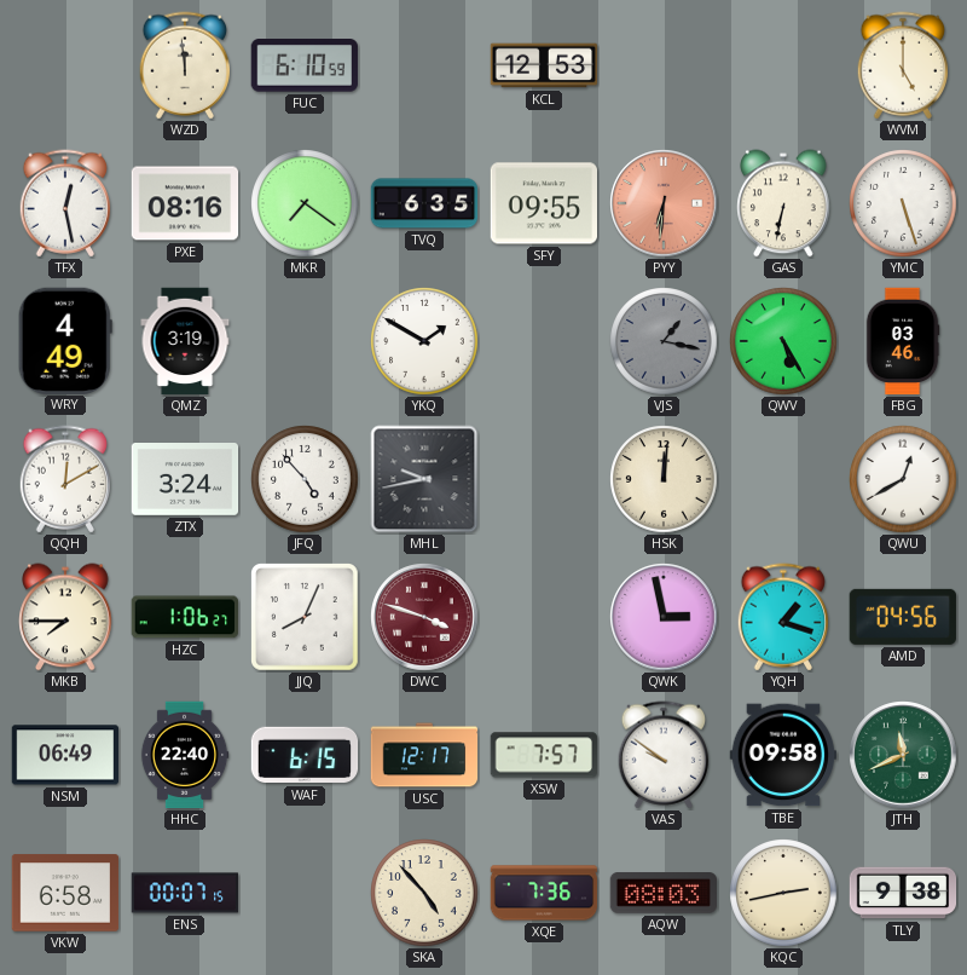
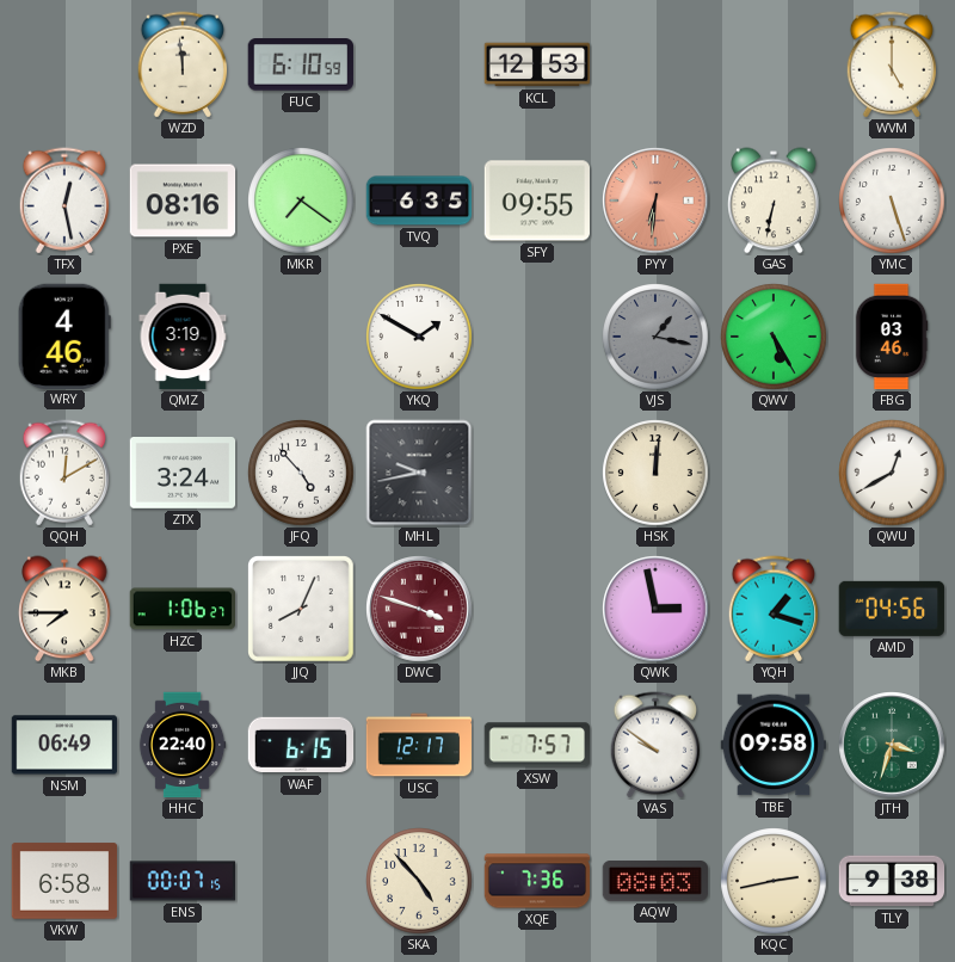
WRY: 4:49 -> 4:46 (64, 335)
JTH: 11:41 -> 3:33 (892, 745)
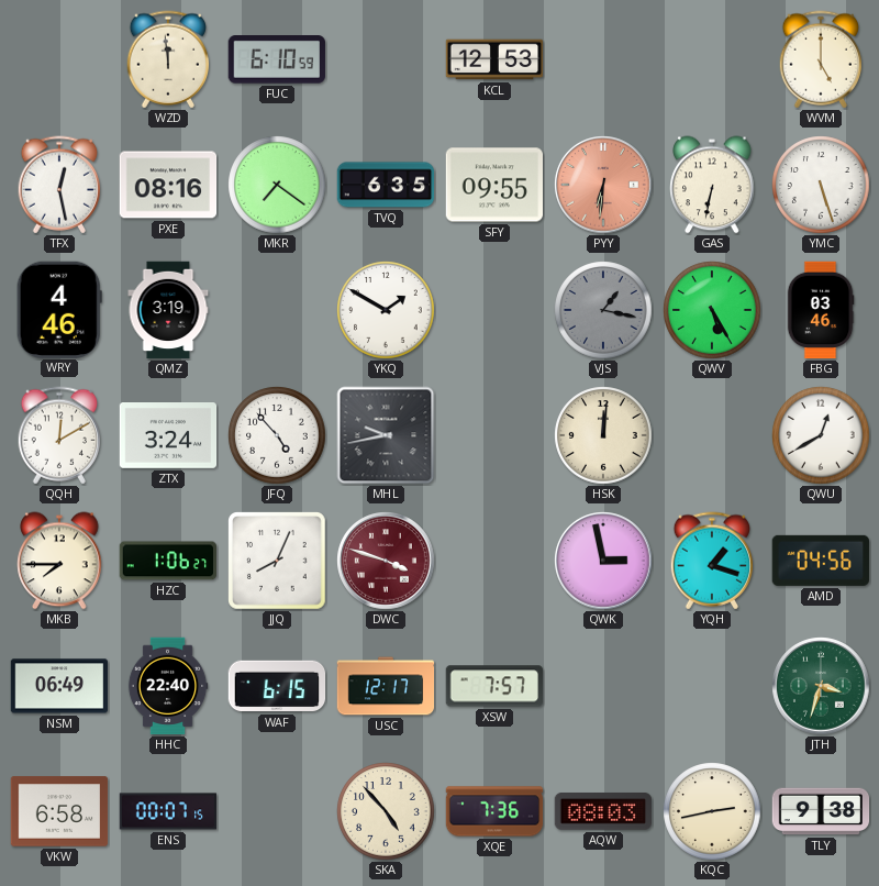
VAS: 9:51 -> none (655, 745)
TBE: 09:58 -> none (772, 745)
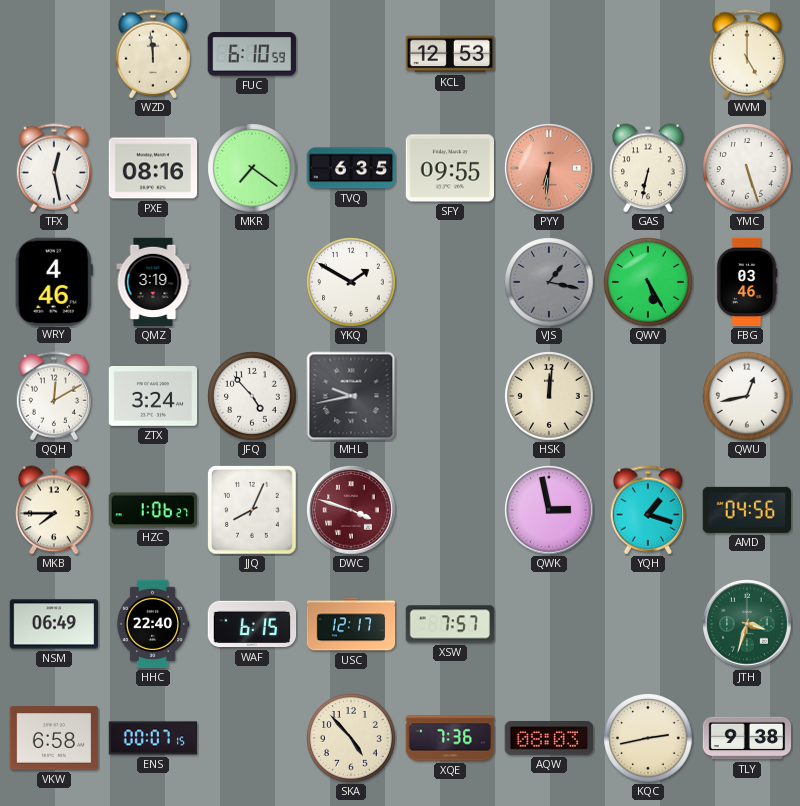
QWU: 12:40 -> 12:43 (747, 396)
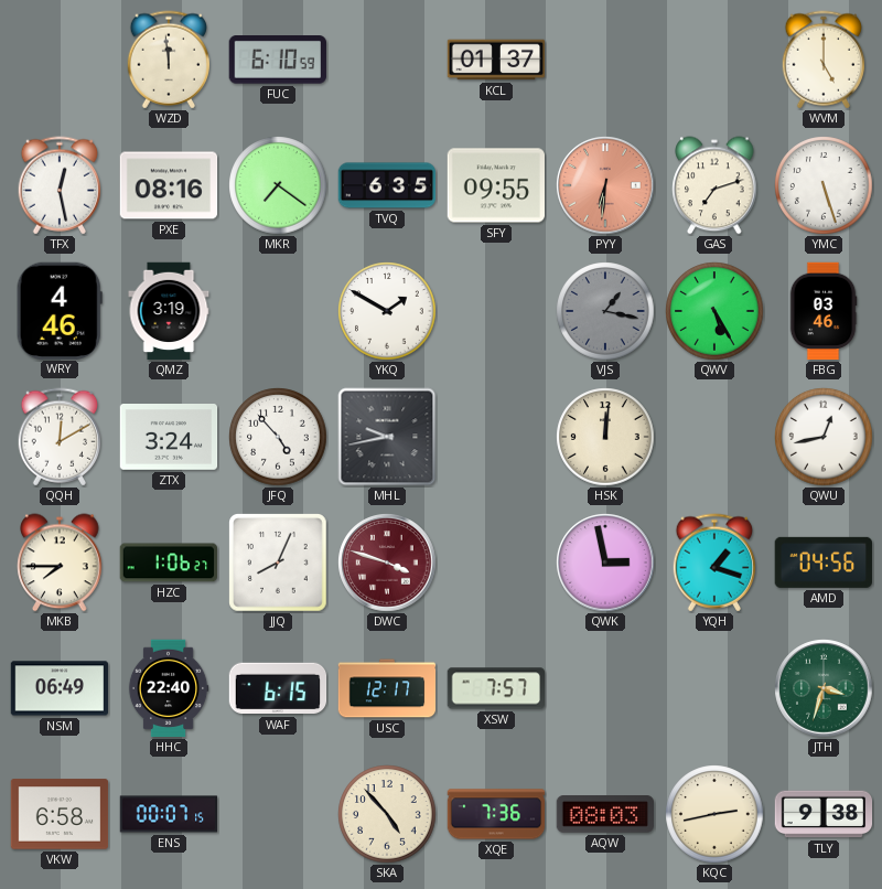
KCL: 12:53 -> 01:37 (496, 60)
GAS: 6:32 -> 7:12 (714, 185)
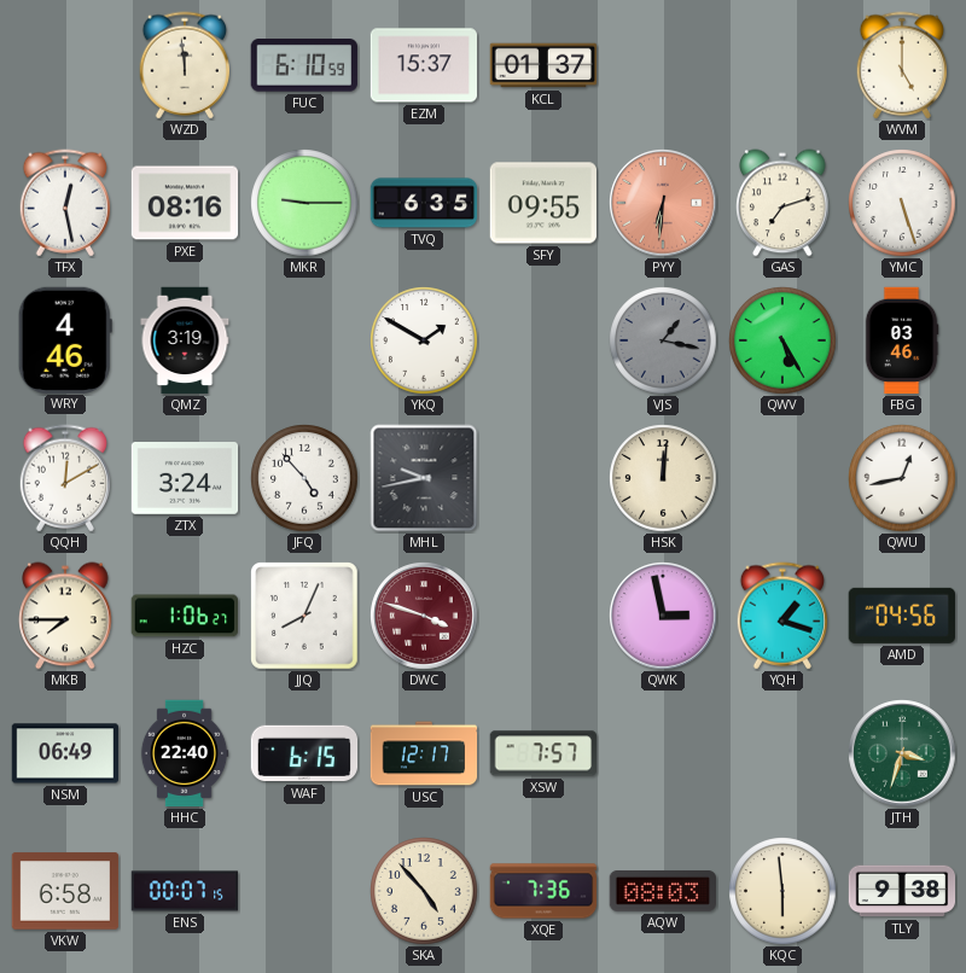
EZM: none -> 15:37 (424, 65)
MKR: 7:21 -> 9:15 (304, 203)
KQC: 2:43 -> 5:59 (782, 891)
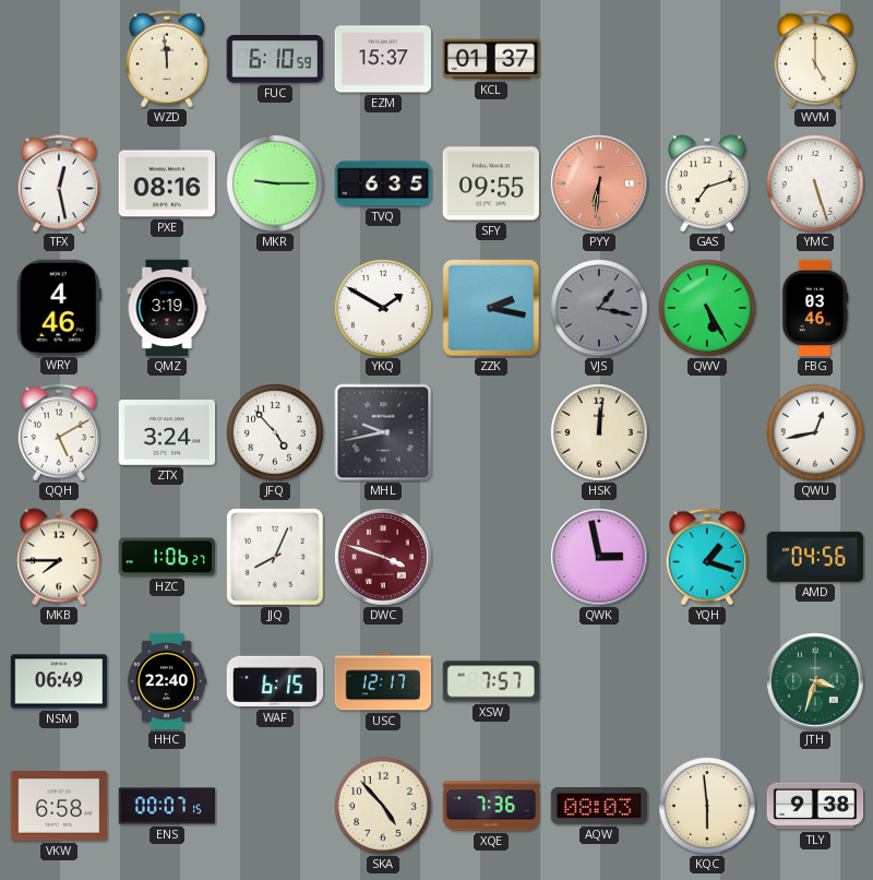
ZZK: none -> 2:17 (491, 308)
QQH: 12:10 -> 5:10 (59, 432)
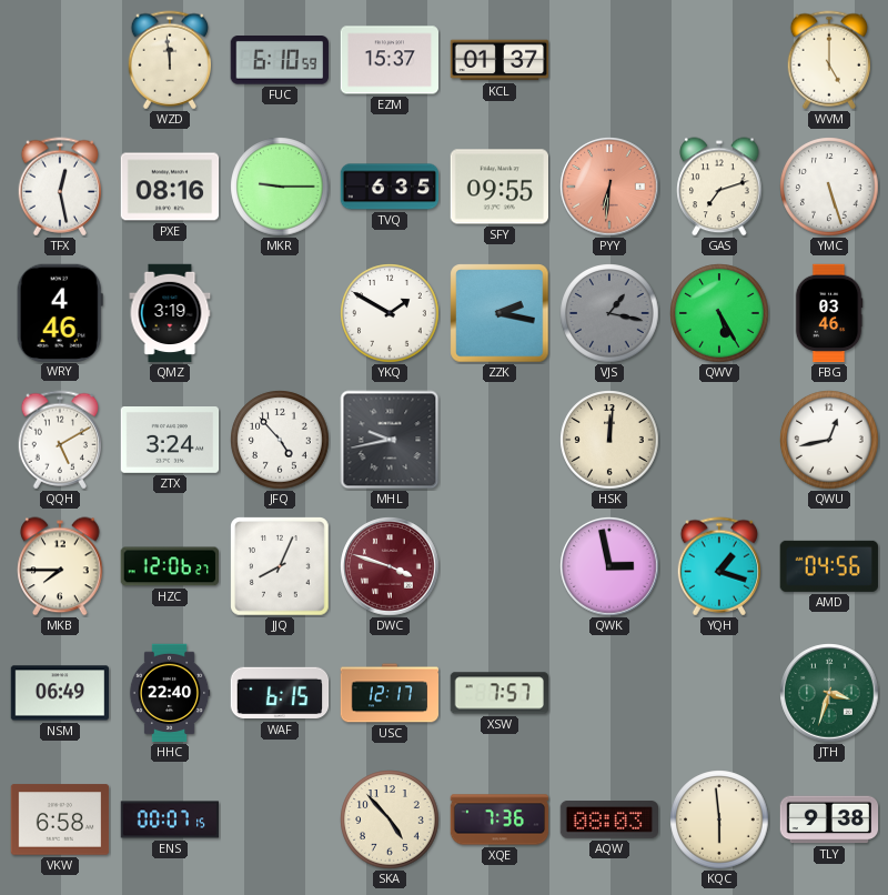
HZC: 1:06 -> 12:06 (169, 566)
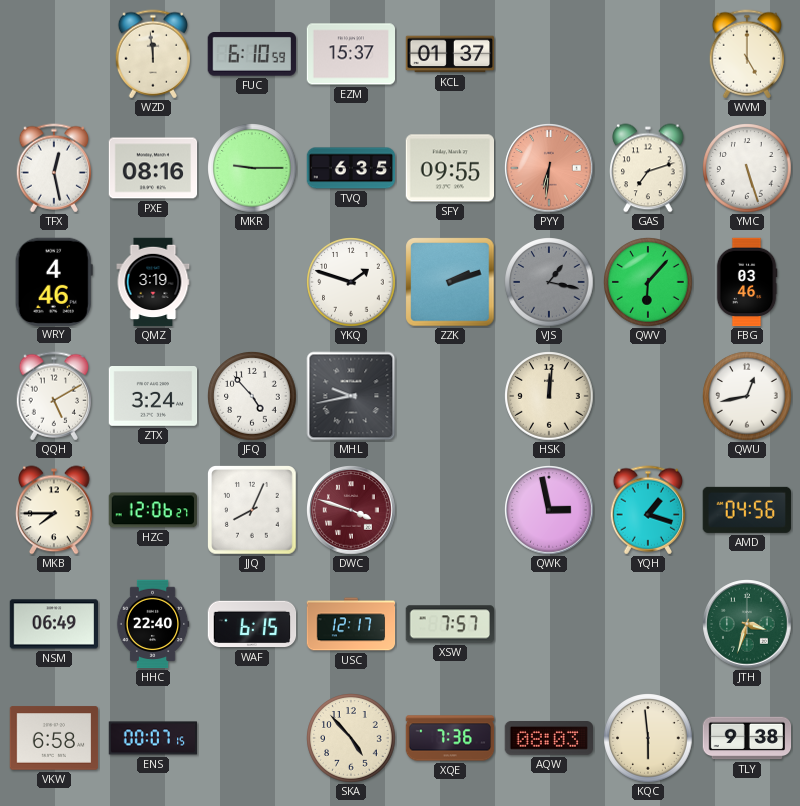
YKQ: 1:50 -> 1:48 (351, 282)
ZZK: 2:17 -> 2:12 (450, 282)
QWV: 5:25 -> 6:07 (648, 282)
